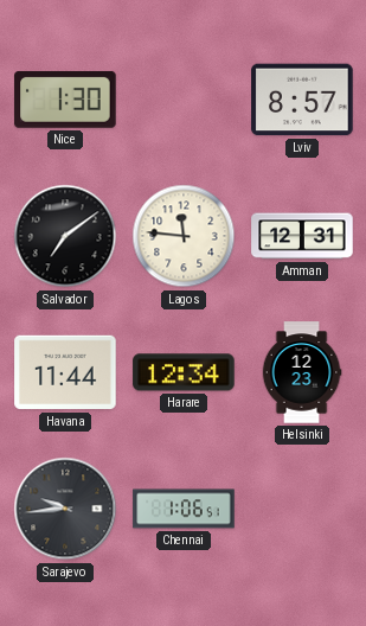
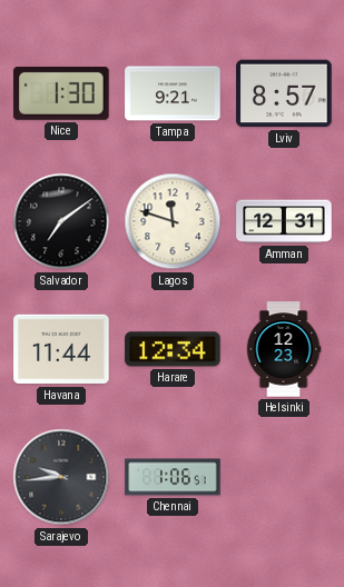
Tampa: none -> 9:21 (173, 93)
Lagos: 11:46 -> 11:48 (173, 221)
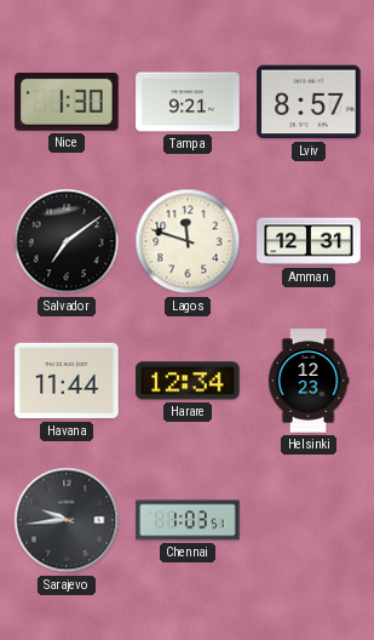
Chennai: 1:06 -> 1:03 (188, 520)
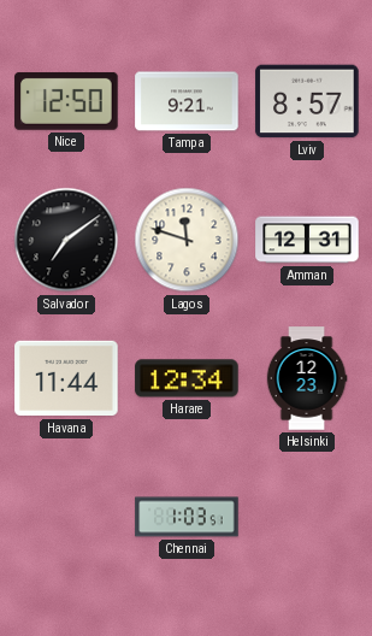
Nice: 1:30 -> 12:50 (66, 101)
Sarajevo: 9:44 -> none (67, 520)
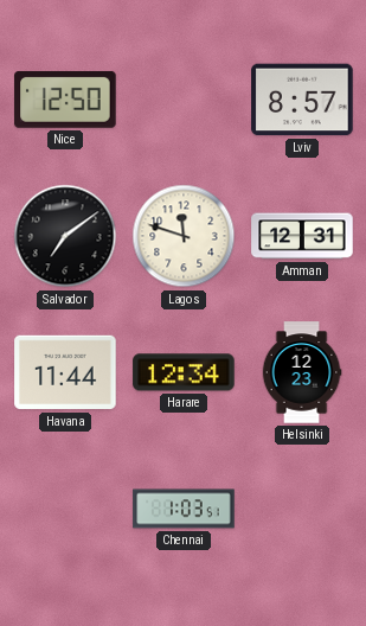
Tampa: 9:21 -> none (187, 101)
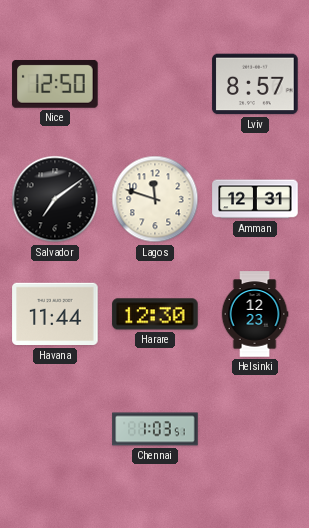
Harare: 12:34 -> 12:30 (155, 314)
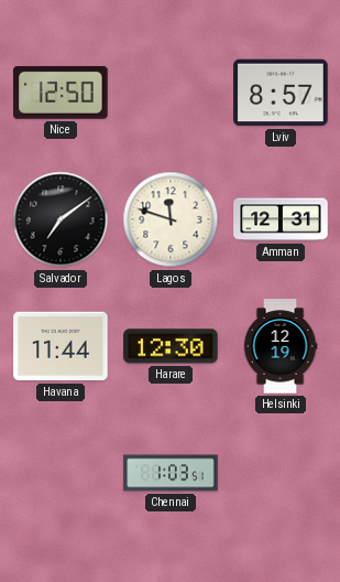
Helsinki: 12:23 -> 12:19 (281, 346)
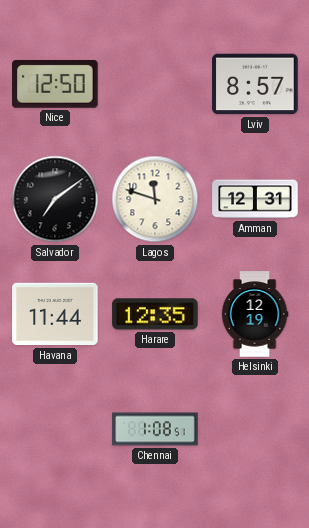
Harare: 12:30 -> 12:35 (155, 314)
Chennai: 1:03 -> 1:08 (155, 429)
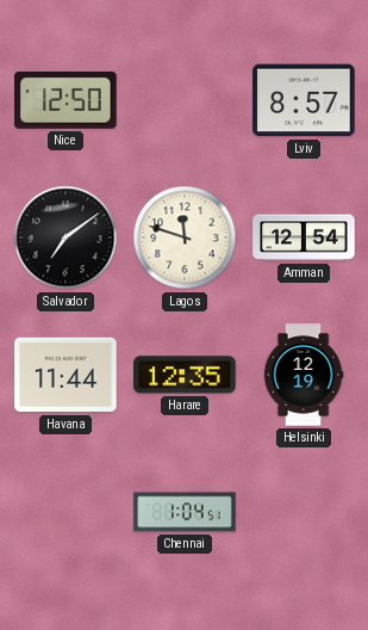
Amman: 12:31 -> 12:54 (304, 237)
Chennai: 1:08 -> 1:04 (185, 512)
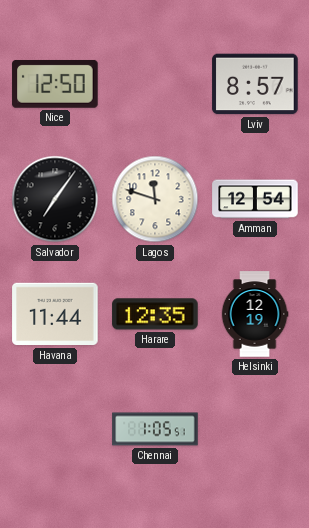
Salvador: 7:09 -> 7:06 (55, 199)
Chennai: 1:04 -> 1:05 (155, 429)
